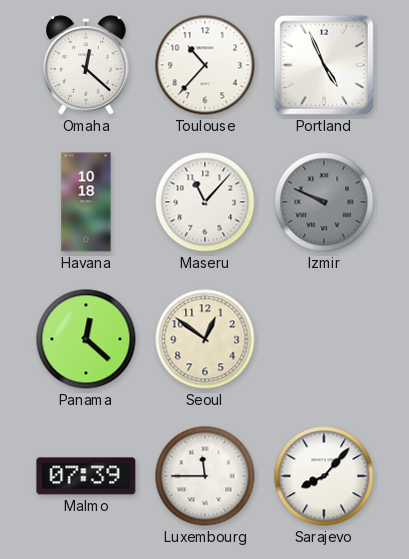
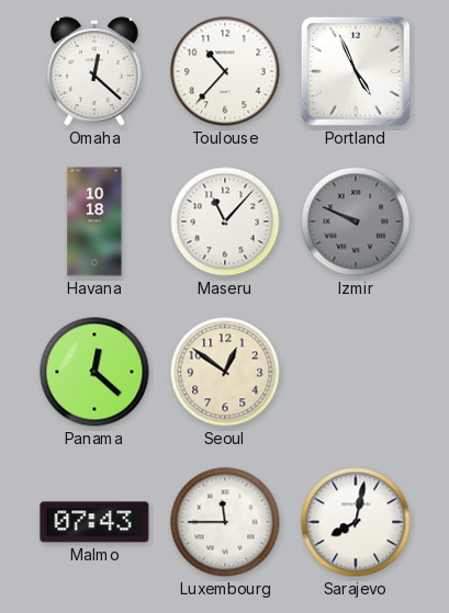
Malmo: 07:39 -> 07:43 (94, 522)
Sarajevo: 8:07 -> 8:02 (356, 522)
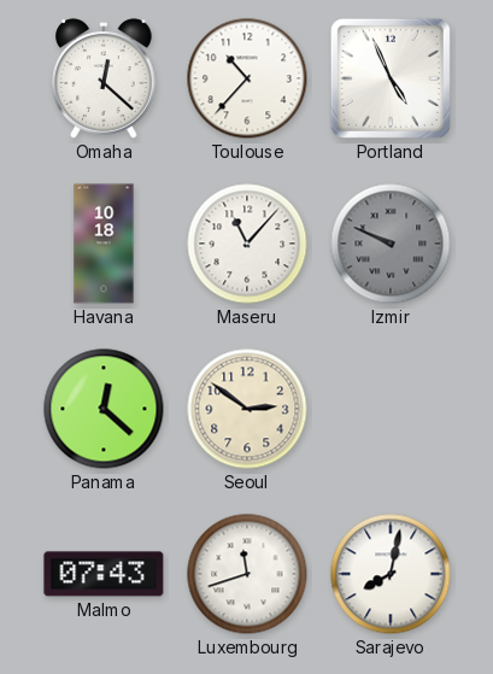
Seoul: 12:51 -> 2:51 (247, 409)
Luxembourg: 11:45 -> 11:42 (247, 574)
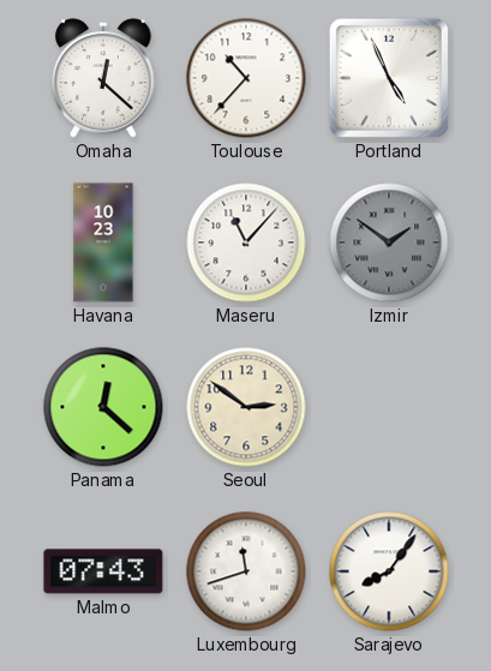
Havana: 10:18 -> 10:23 (103, 242)
Izmir: 9:49 -> 1:51 (389, 242)
Sarajevo: 8:02 -> 8:06 (389, 571)
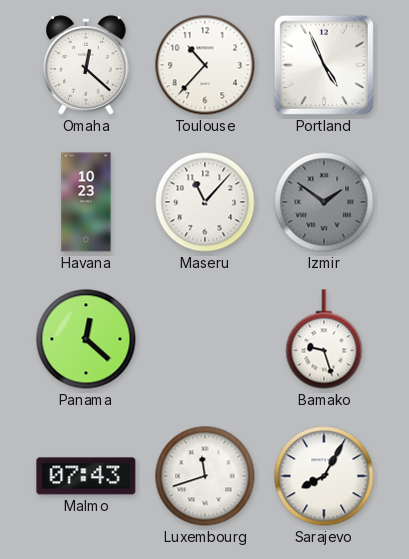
Seoul: 2:51 -> none (246, 407)
Bamako: none -> 9:27 (324, 339)
Sarajevo: 8:06 -> 8:05 (324, 476)
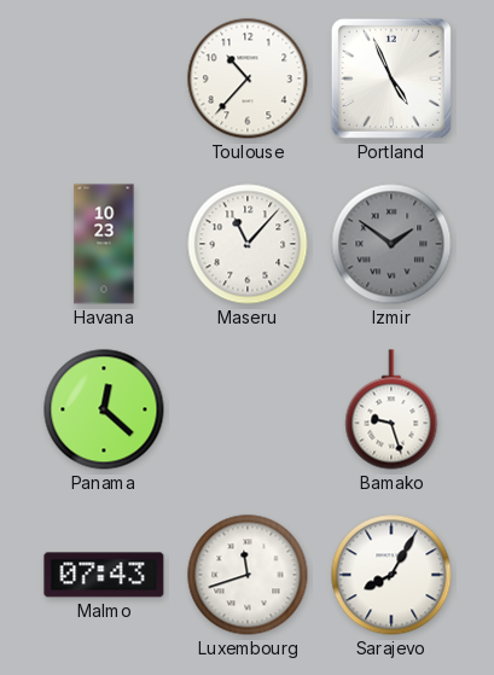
Omaha: 12:22 -> none (86, 65)
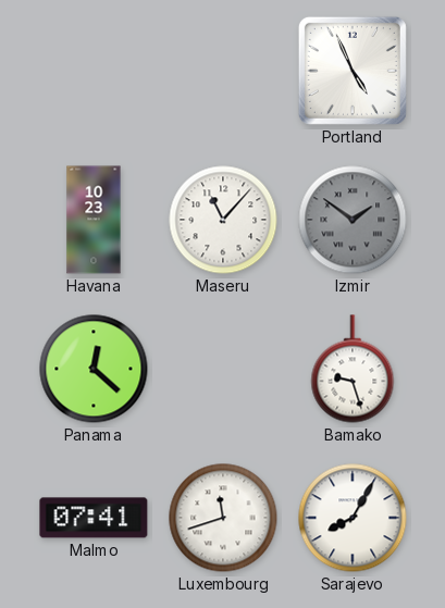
Toulouse: 10:37 -> none (248, 78)
Malmo: 07:43 -> 07:41 (94, 518)
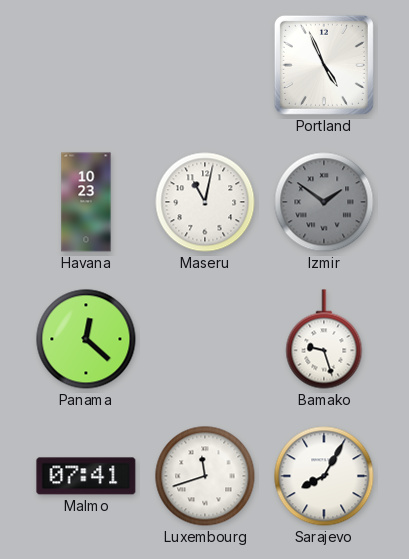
Maseru: 11:07 -> 11:02 (205, 202)
